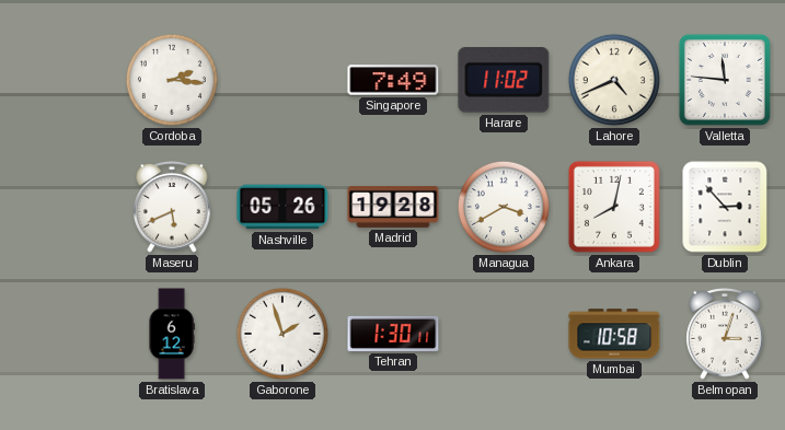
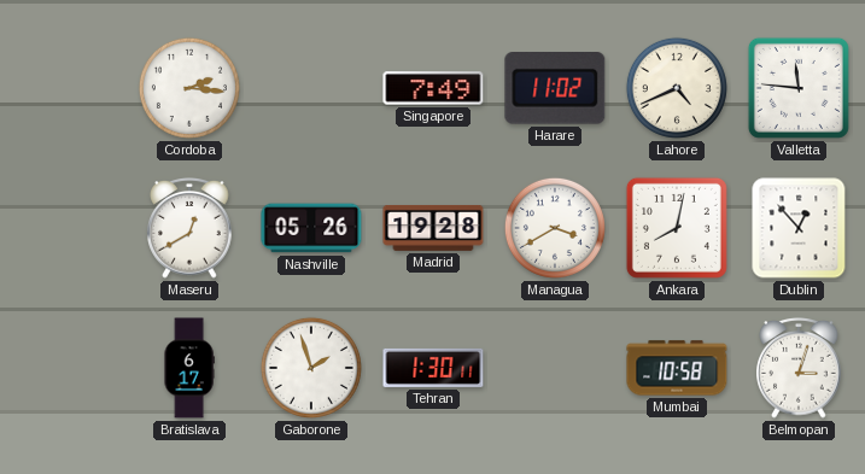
Maseru: 5:41 -> 12:40 (189, 229)
Dublin: 2:53 -> 12:53 (799, 228)
Bratislava: 6:12 -> 6:17 (189, 368)
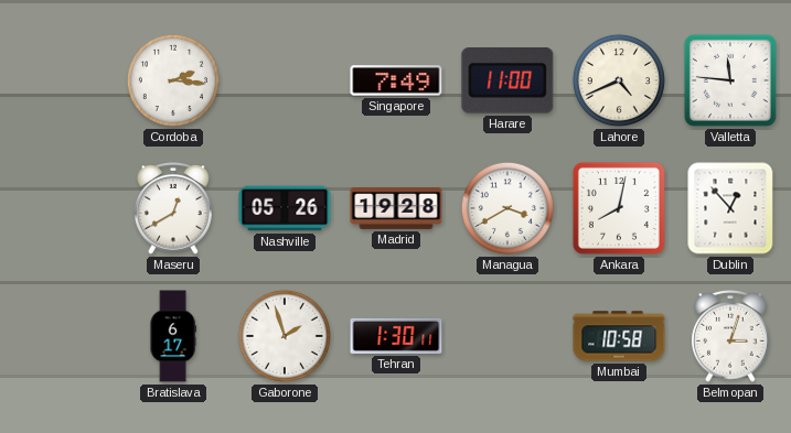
Harare: 11:02 -> 11:00 (507, 82)
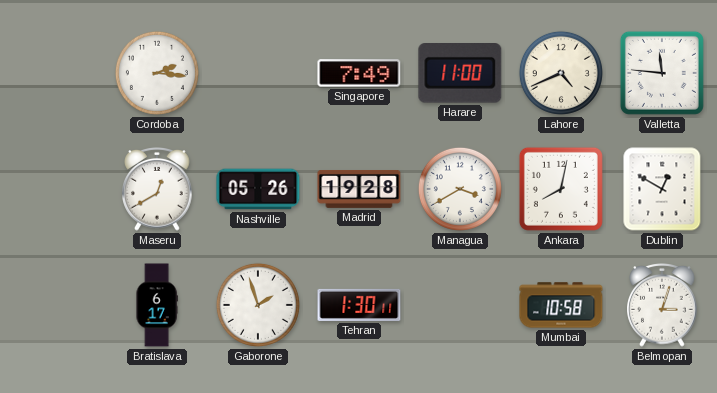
Dublin: 12:53 -> 12:50 (662, 189)
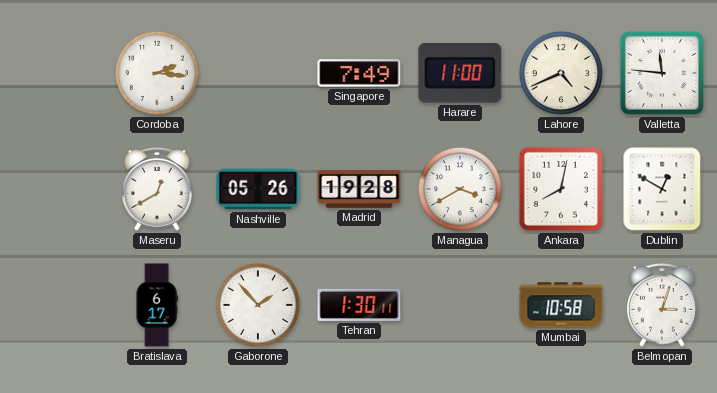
Gaborone: 1:57 -> 1:53 (258, 305)
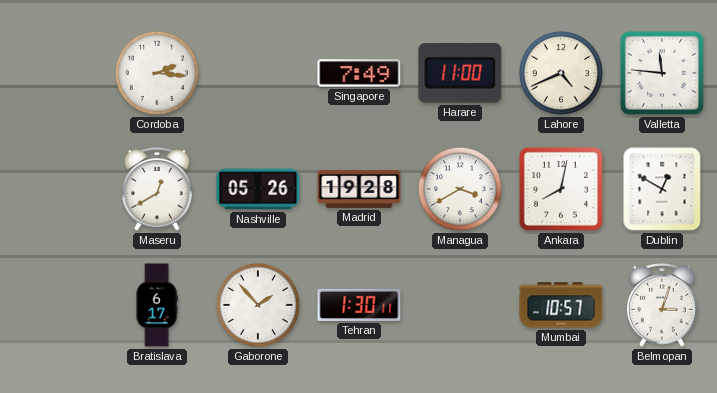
Mumbai: 10:58 -> 10:57 (561, 305)
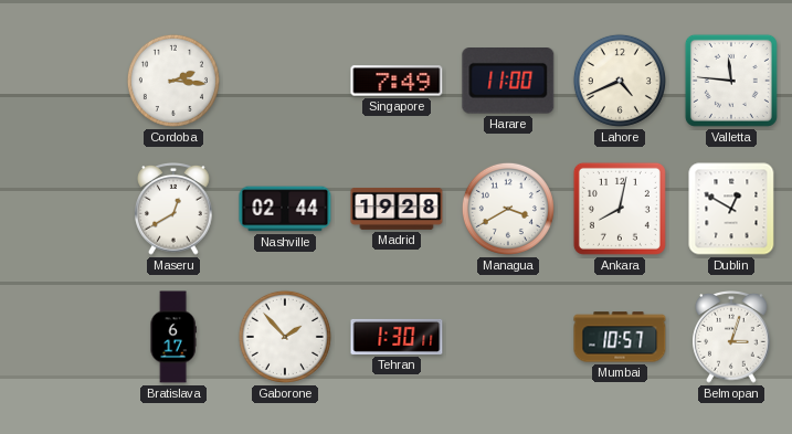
Nashville: 05:26 -> 02:44 (285, 209)
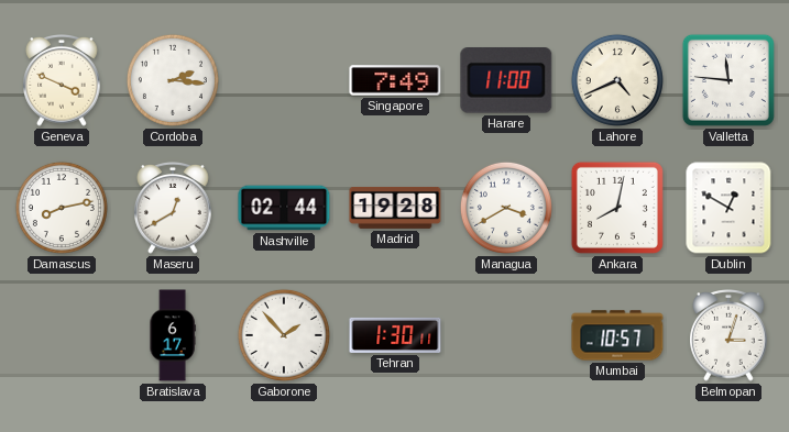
Geneva: none -> 3:49 (62, 81)
Damascus: none -> 8:13 (62, 208)
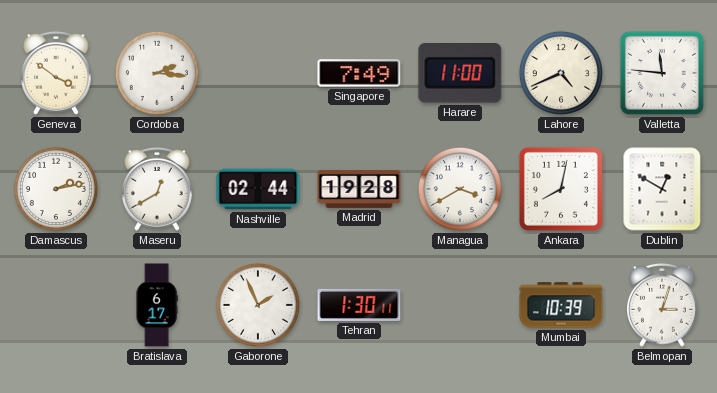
Geneva: 3:49 -> 3:51 (56, 74)
Damascus: 8:13 -> 2:13 (56, 189)
Gaborone: 1:53 -> 1:56 (258, 305)
Mumbai: 10:57 -> 10:39 (561, 305)
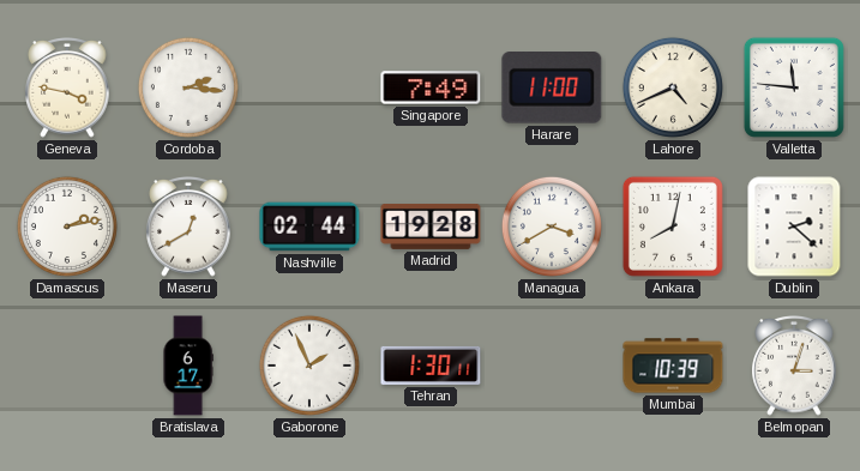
Geneva: 3:51 -> 3:47 (67, 89)
Dublin: 12:50 -> 2:22 (794, 227)
